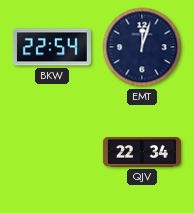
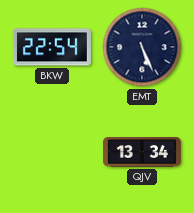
EMT: 12:03 -> 5:26 (142, 47)
QJV: 22:34 -> 13:34 (142, 153)
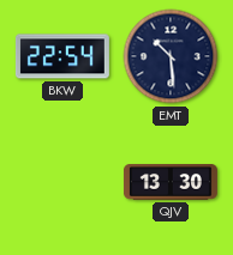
EMT: 5:26 -> 10:29 (171, 56)
QJV: 13:34 -> 13:30 (171, 183)
